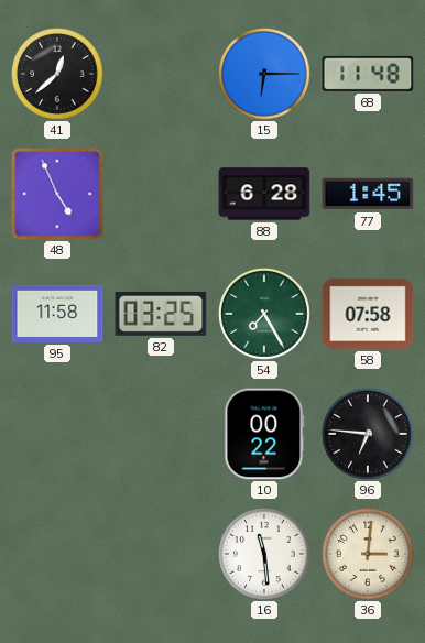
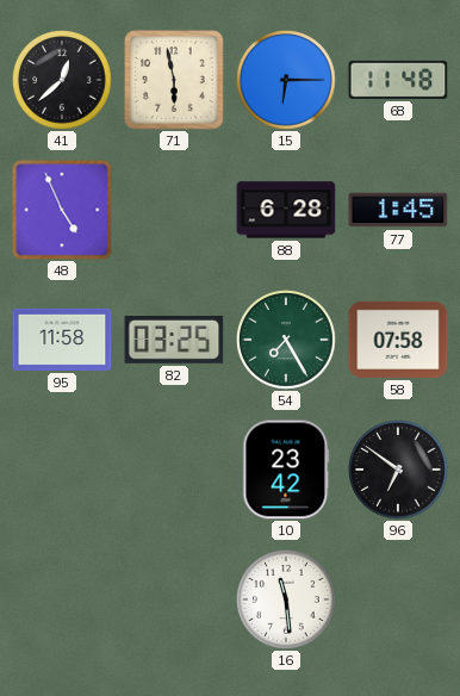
71: none -> 5:58 (174, 80)
10: 00:22 -> 23:42 (286, 470)
96: 6:46 -> 6:51 (399, 471)
36: 3:01 -> none (369, 555)
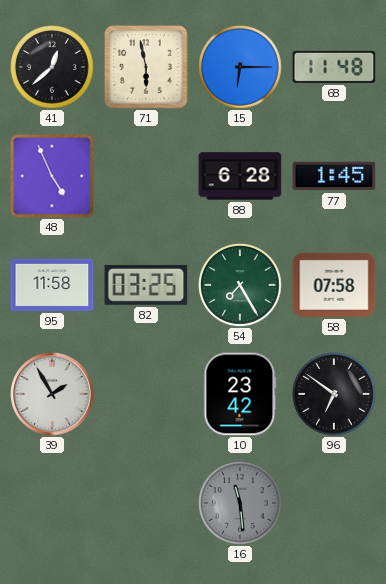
39: none -> 1:55 (52, 394)
16 dial: white -> grey (241, 504)
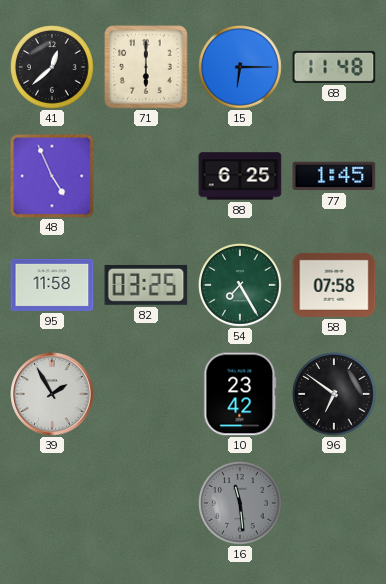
71: 5:58 -> 6:00 (146, 67)
88: 6:28 -> 6:25 (240, 176)
